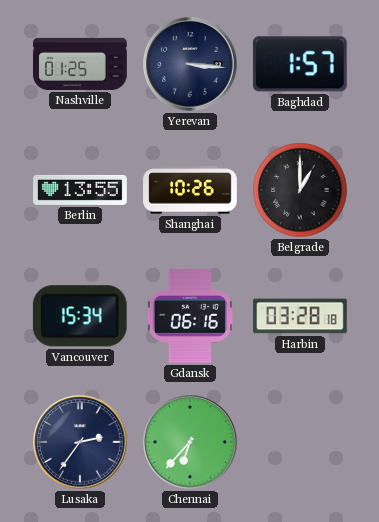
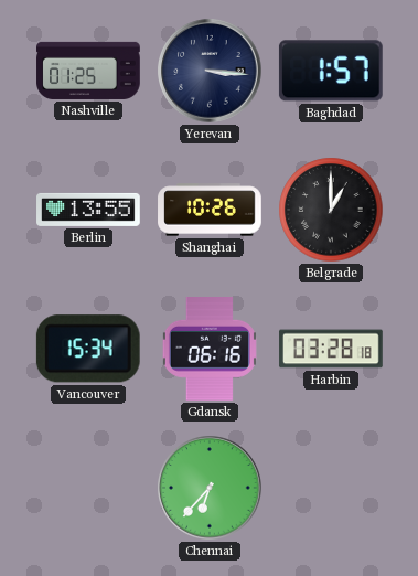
Lusaka: 2:36 -> none (80, 442)
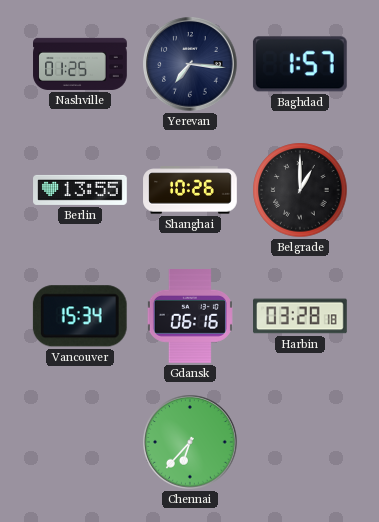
Yerevan: 3:16 -> 7:16 (190, 64)
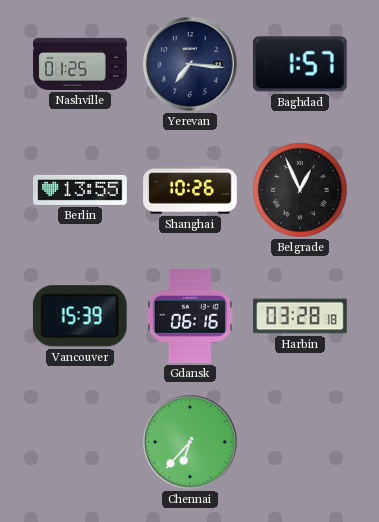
Belgrade: 1:00 -> 12:56 (300, 190)
Vancouver: 15:34 -> 15:39 (80, 316)
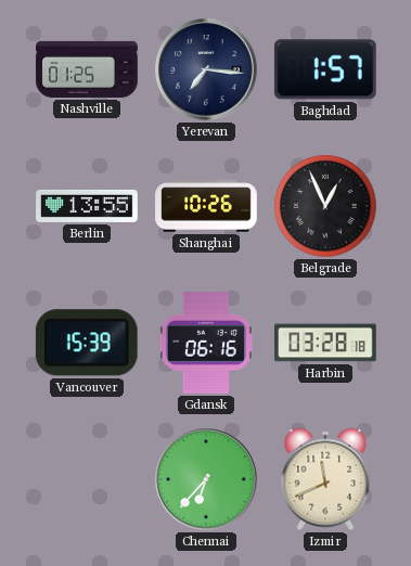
Izmir: none -> 11:41 (325, 479)
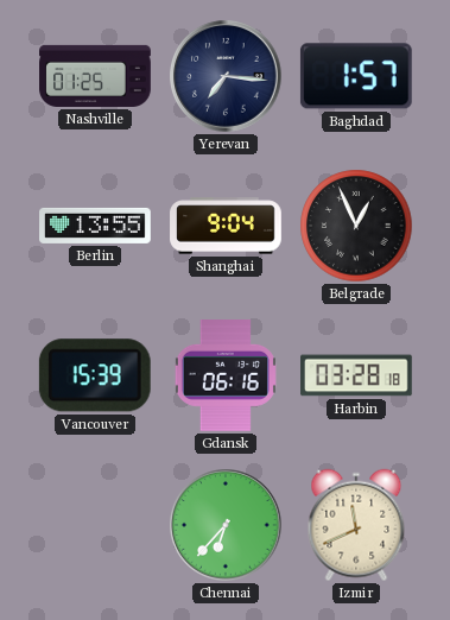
Shanghai: 10:26 -> 9:04 (226, 226)
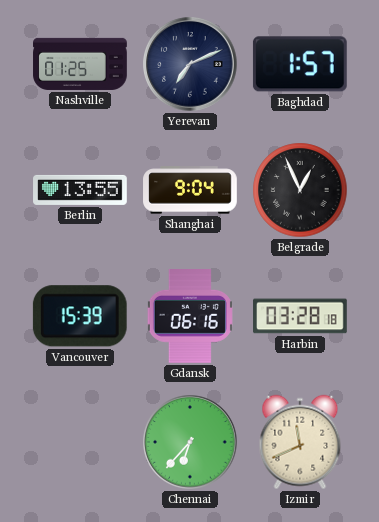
Yerevan: 7:16 -> 7:11 (190, 64)
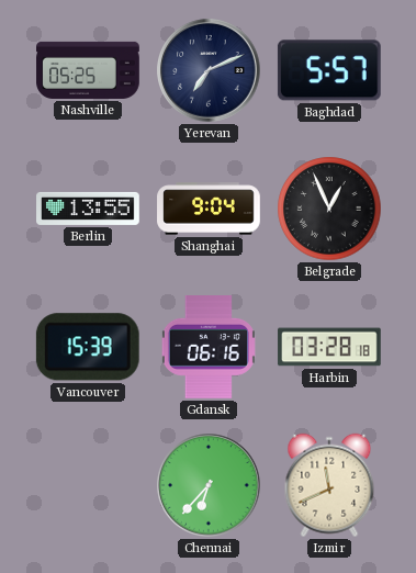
Nashville: 01:25 -> 05:25 (88, 70)
Baghdad: 1:57 -> 5:57 (329, 70)
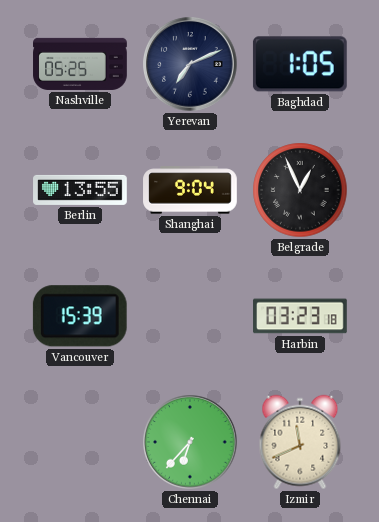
Baghdad: 5:57 -> 1:05 (300, 64)
Gdansk: 06:16 -> none (209, 348)
Harbin: 03:28 -> 03:23 (300, 316)
